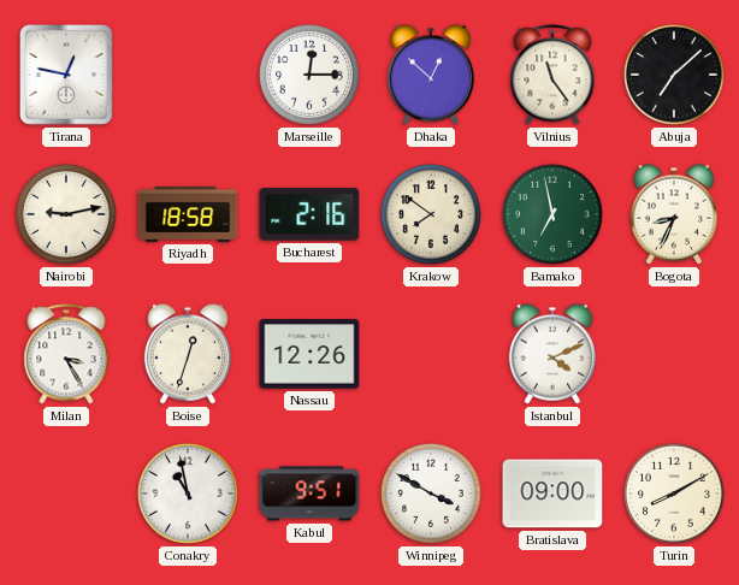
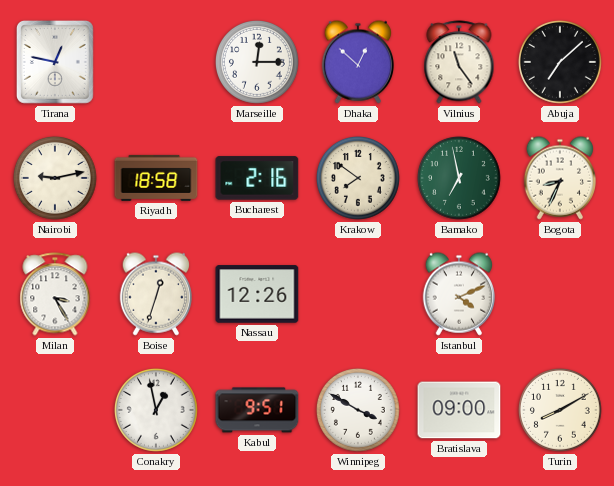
Conakry: 10:58 -> 12:58 (156, 410)
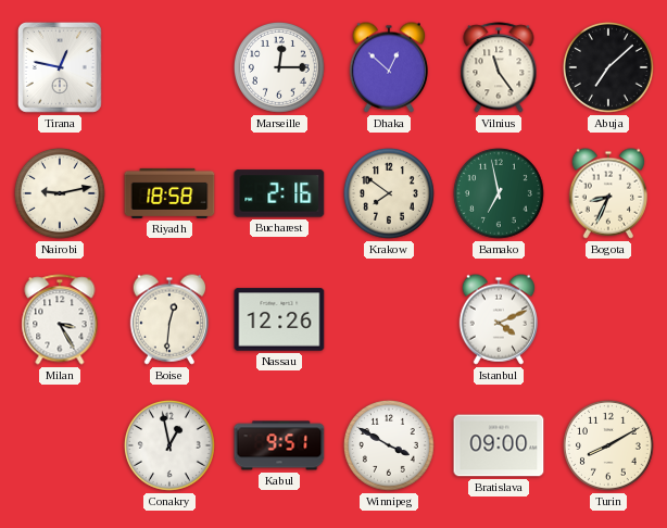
Boise: 12:33 -> 12:31 (168, 319)
